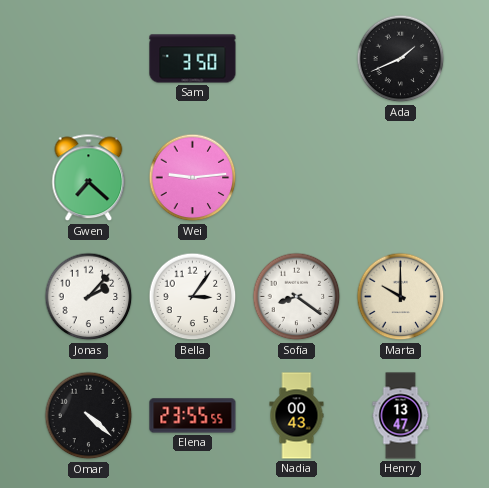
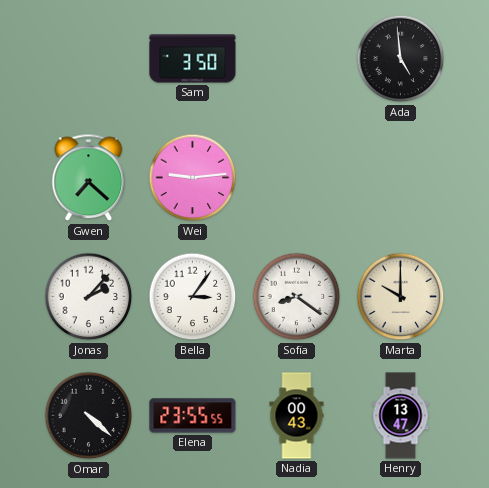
Ada: 1:41 -> 4:59 (401, 59)
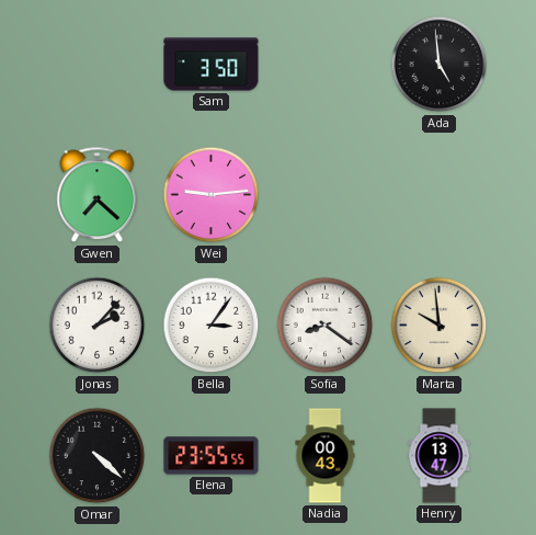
Marta: 10:00 -> 9:59 (440, 326)
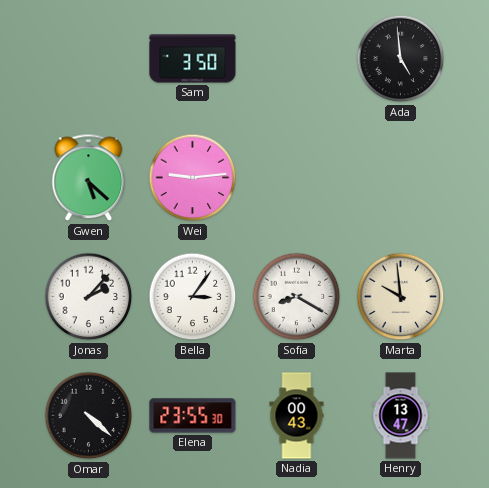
Gwen: 7:22 -> 5:22 (89, 178)
Sofia: 8:21 -> 8:20 (297, 297)
Elena: 23:55:55 -> 23:55:30 (193, 416)
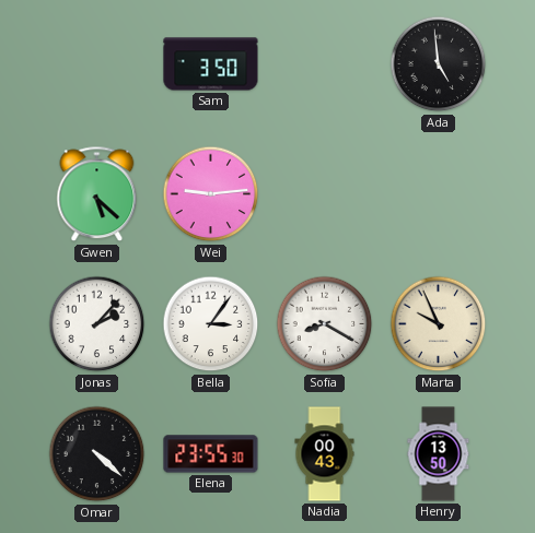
Marta: 9:59 -> 9:56 (439, 324)
Henry: 13:47 -> 13:50 (439, 454)
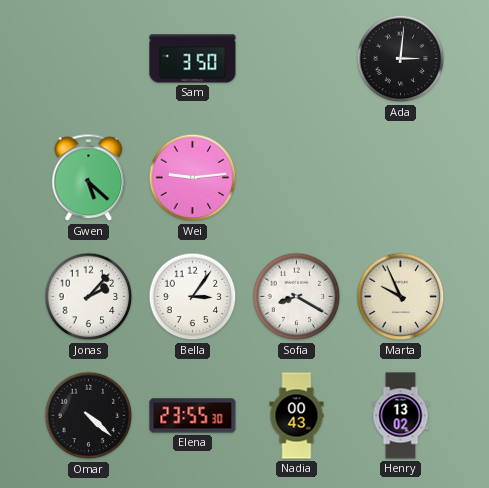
Ada: 4:59 -> 3:01 (401, 59)
Henry: 13:50 -> 13:02 (401, 416)
